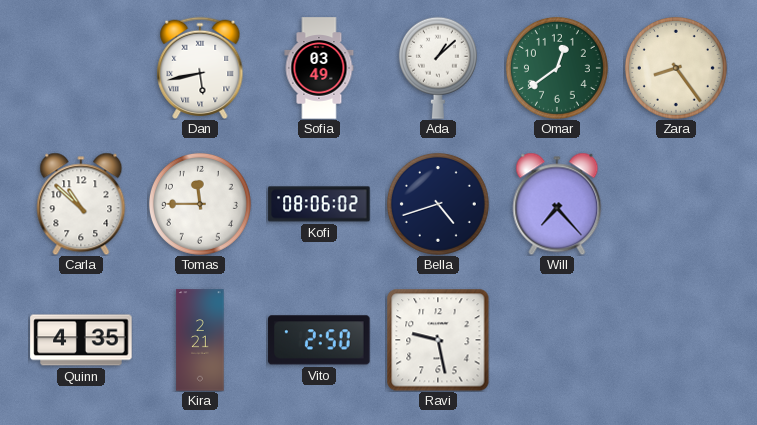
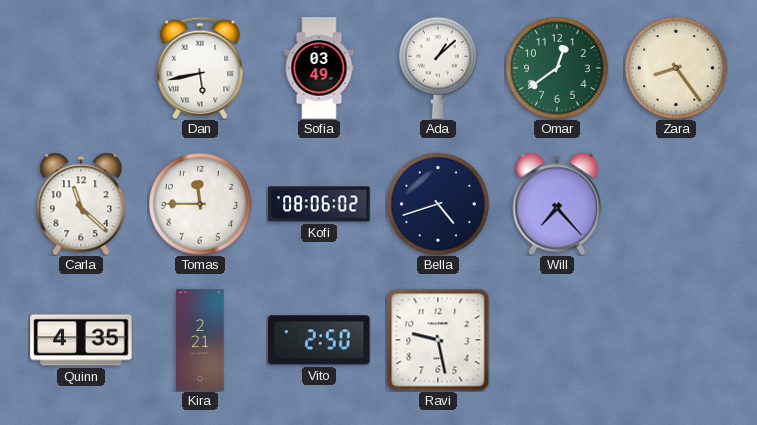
Carla: 10:52 -> 11:22 (81, 204)
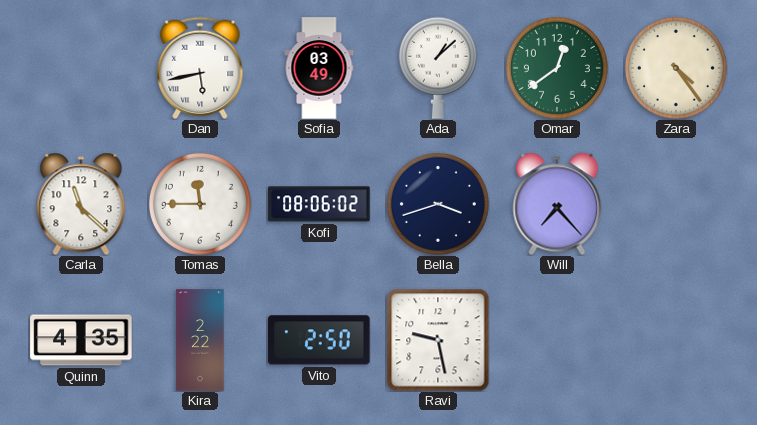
Zara: 8:24 -> 4:24 (676, 68)
Bella: 4:42 -> 3:42 (438, 204)
Kira: 2:21 -> 2:22 (200, 340)
